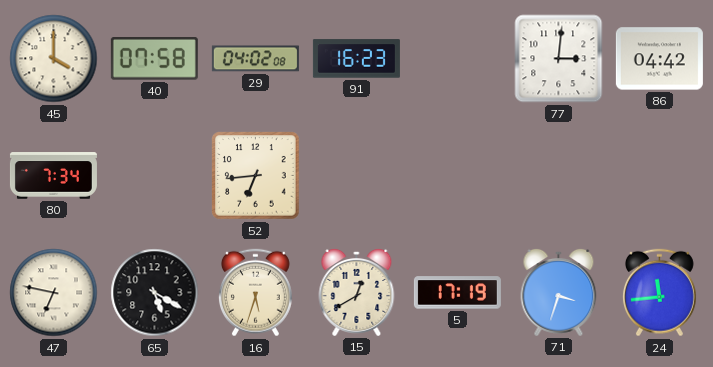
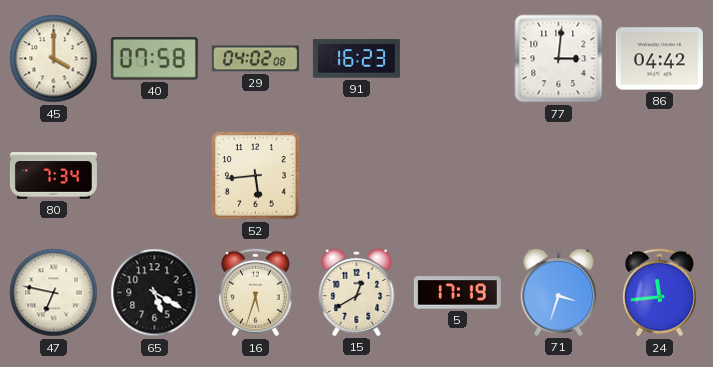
52: 6:44 -> 5:44 (256, 176)
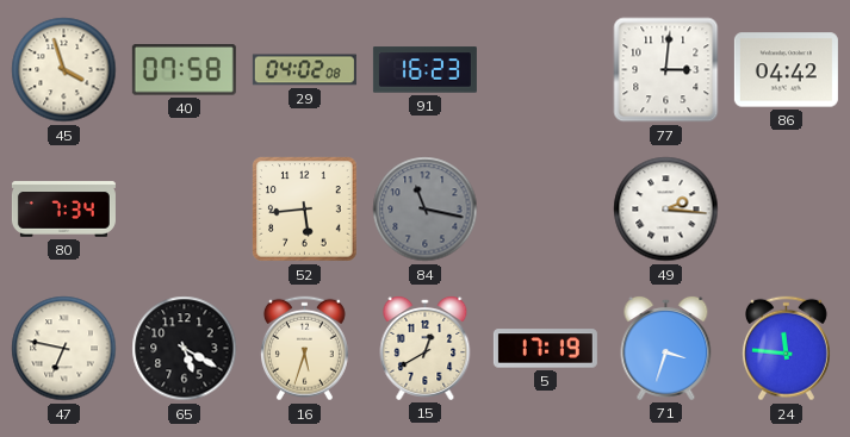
45: 4:00 -> 3:57 (64, 70)
84: none -> 11:17 (426, 210)
49: none -> 2:16 (666, 210)
24: 11:44 -> 11:46 (786, 349)
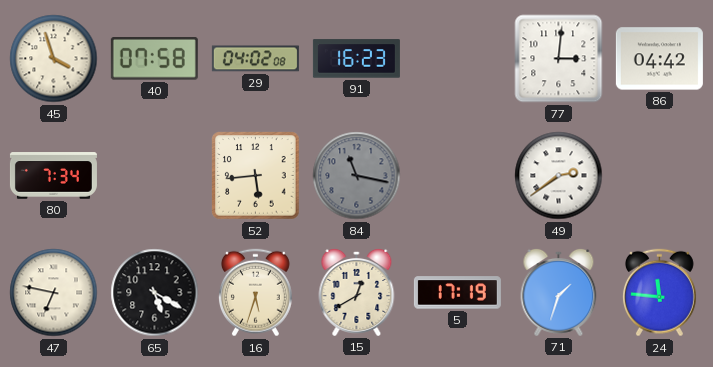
49: 2:16 -> 2:39 (559, 176)
71: 3:33 -> 1:33 (559, 292)
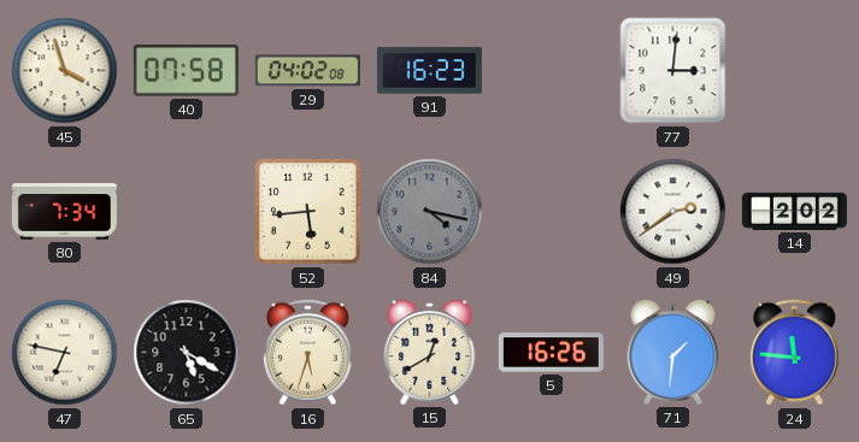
86: 04:42 -> none (659, 59)
84: 11:17 -> 4:17 (430, 212)
14: none -> 2:02 (794, 211)
5: 17:19 -> 16:26 (551, 353)
71: 1:33 -> 1:31 (673, 352)
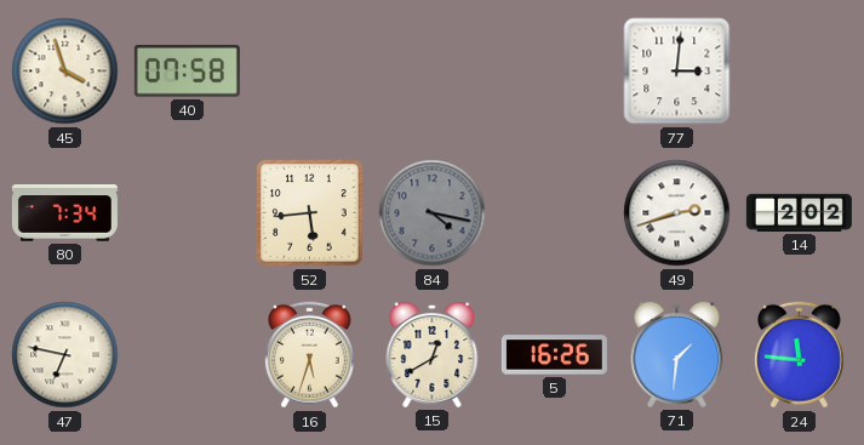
29: 04:02 -> none (307, 71)
91: 16:23 -> none (429, 71)
49: 2:39 -> 2:42 (677, 213)
65: 5:20 -> none (187, 353)
